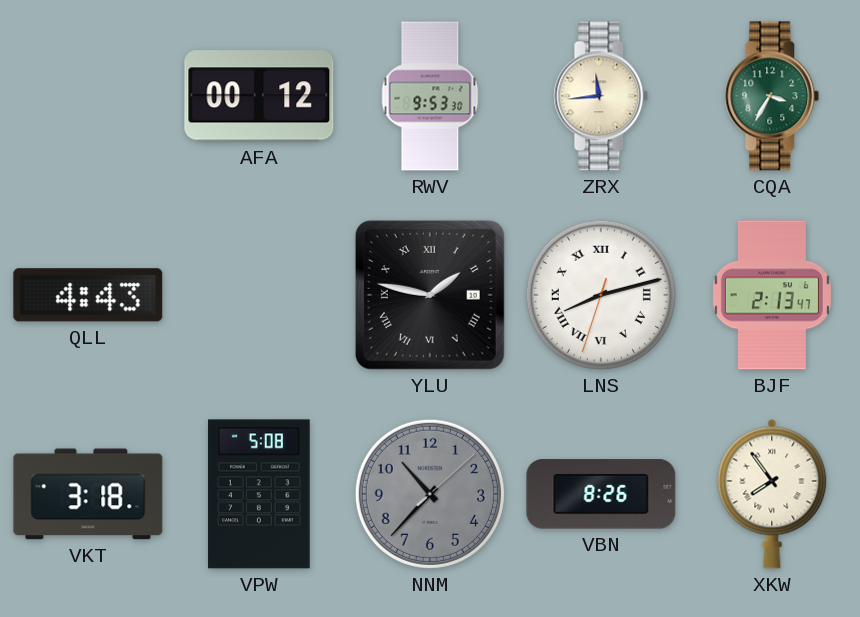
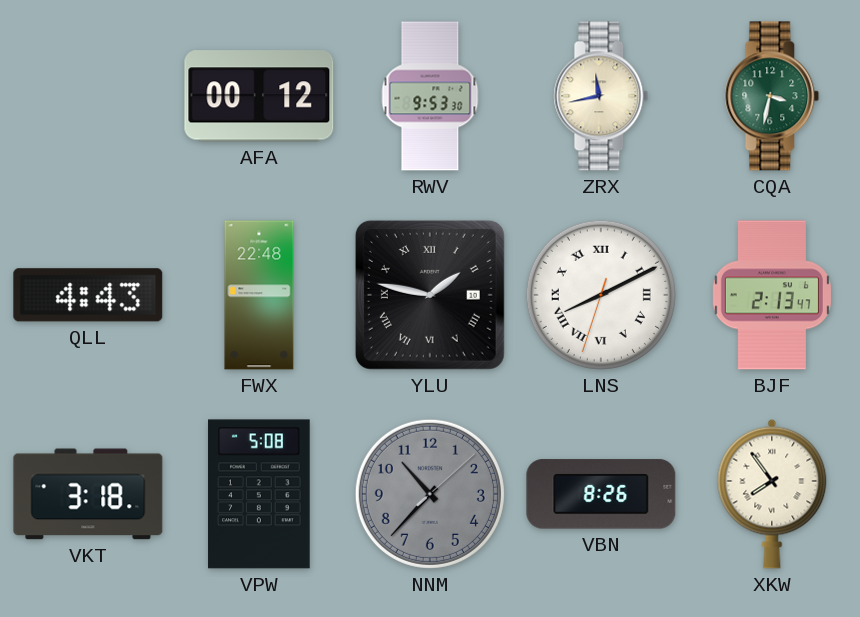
ZRX: 11:44 -> 11:43 (601, 96)
CQA: 3:35 -> 3:32 (772, 96)
FWX: none -> 22:48 (259, 295)
LNS: 8:12 -> 8:10 (601, 295)
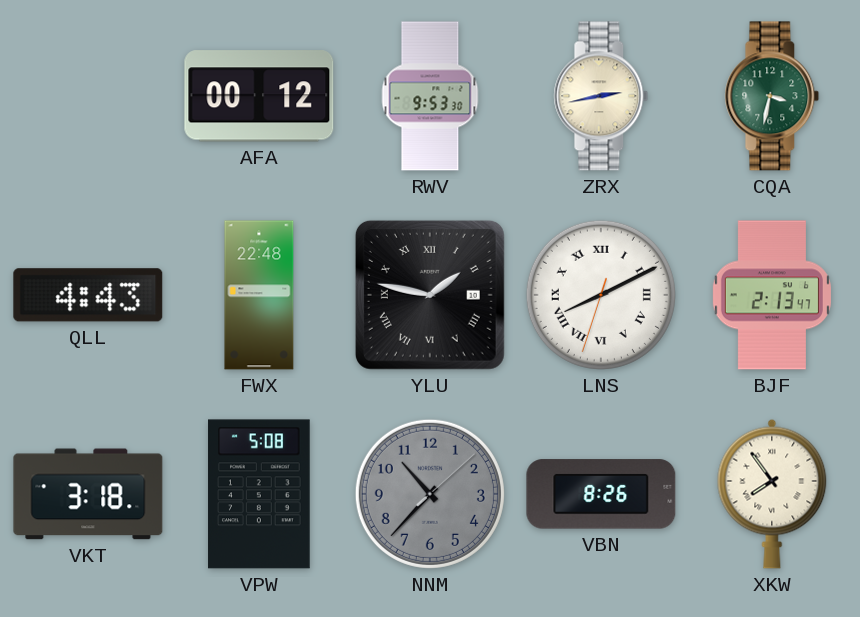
ZRX: 11:43 -> 2:43 (601, 96)
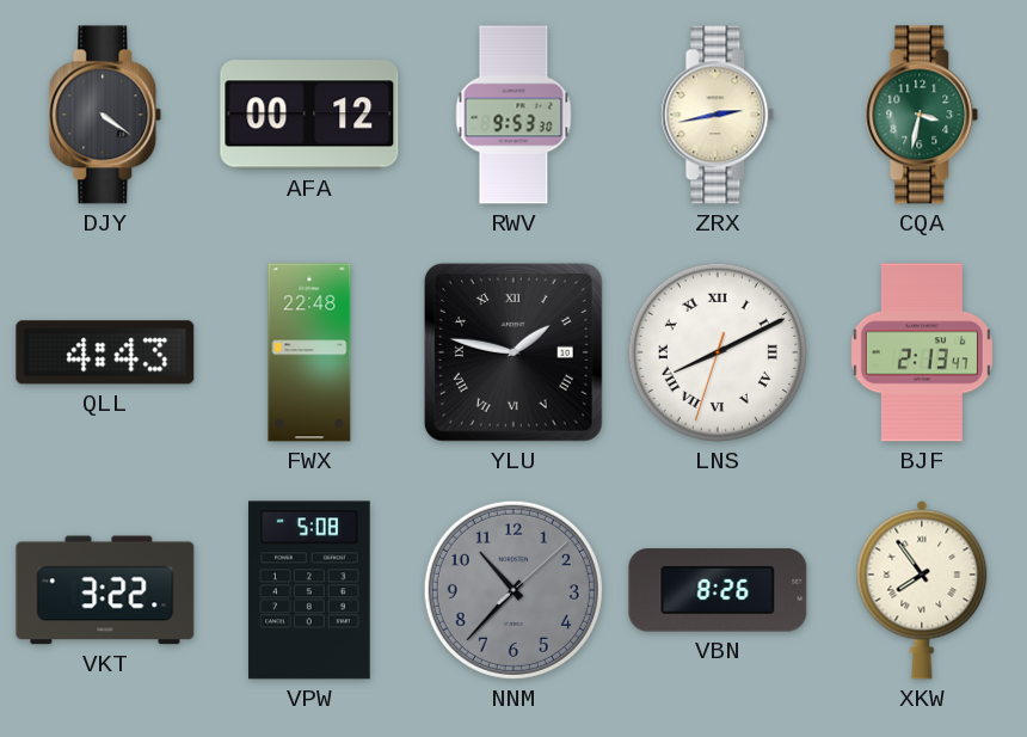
DJY: none -> 4:21 (105, 115)
VKT: 3:18 -> 3:22 (105, 590)
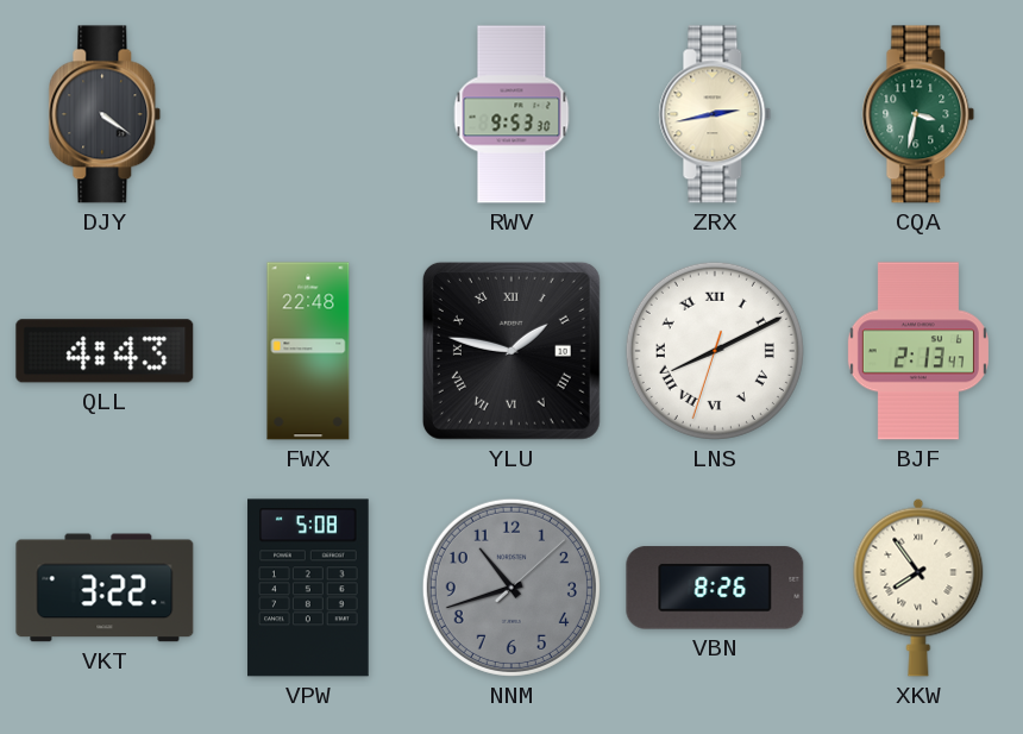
AFA: 00:12 -> none (309, 115)
NNM: 10:37 -> 10:42 (512, 588)
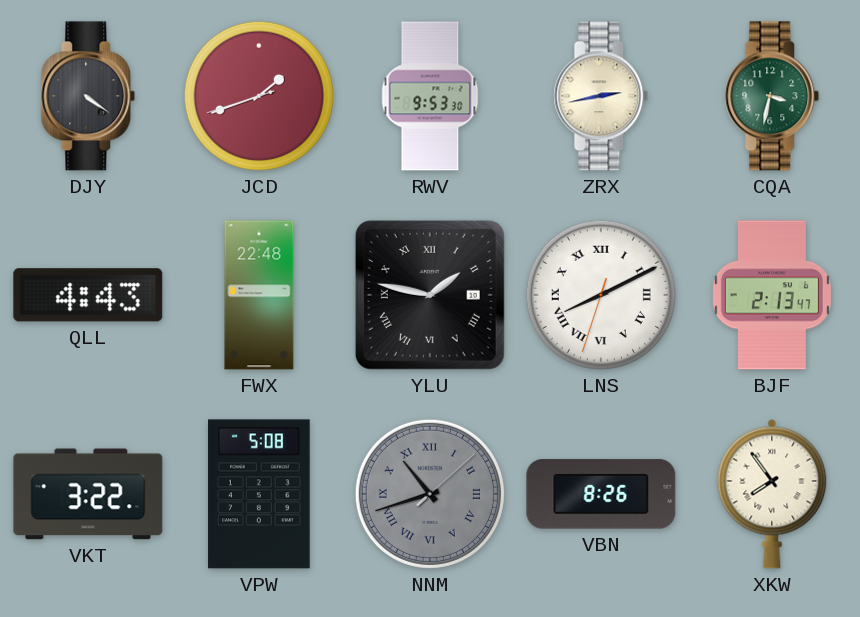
JCD: none -> 1:41 (259, 96)
NNM numerals: Arabic -> Roman (430, 494)
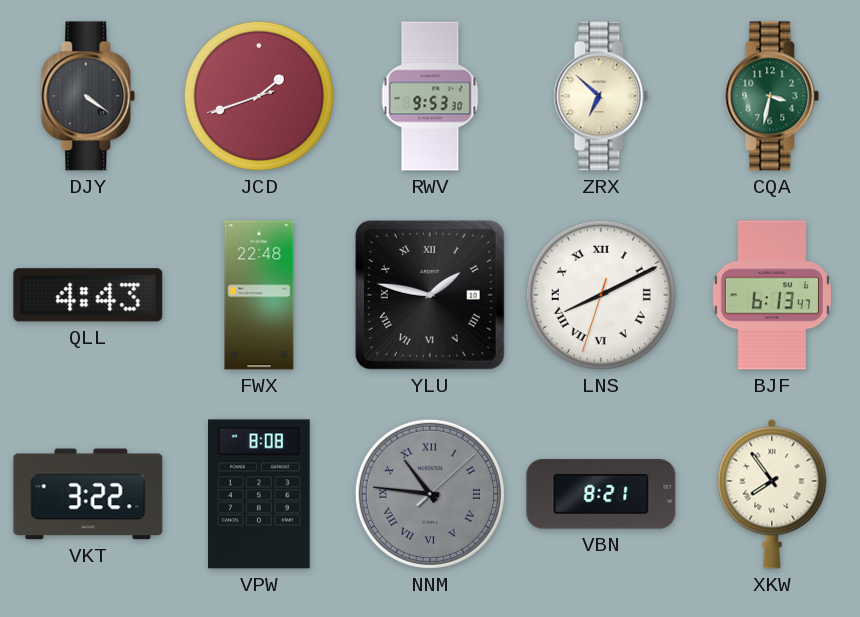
ZRX: 2:43 -> 6:52 (601, 96)
BJF: 2:13 -> 6:13 (772, 295)
VPW: 5:08 -> 8:08 (259, 494)
NNM: 10:42 -> 10:46 (430, 494)
VBN: 8:26 -> 8:21 (601, 494)
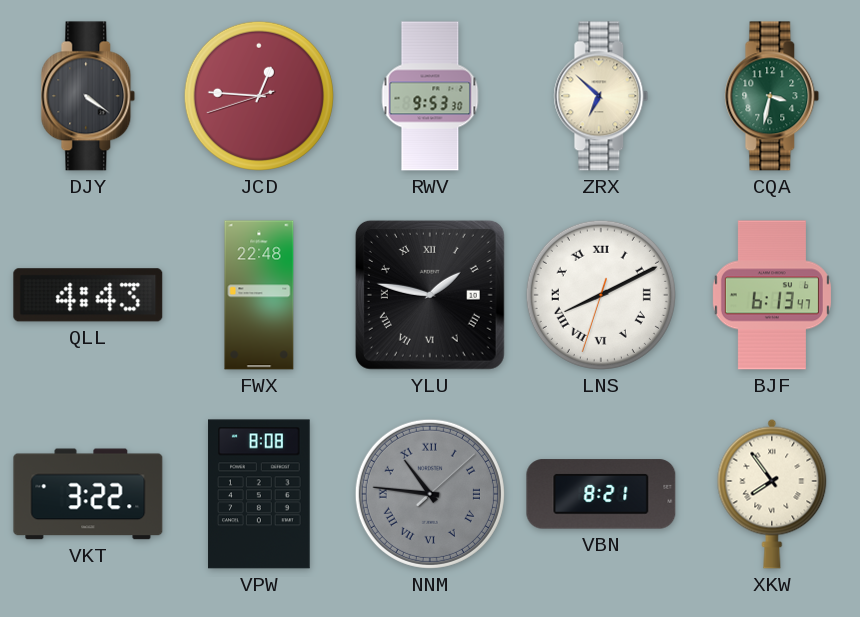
JCD: 1:41 -> 12:45 (259, 96)
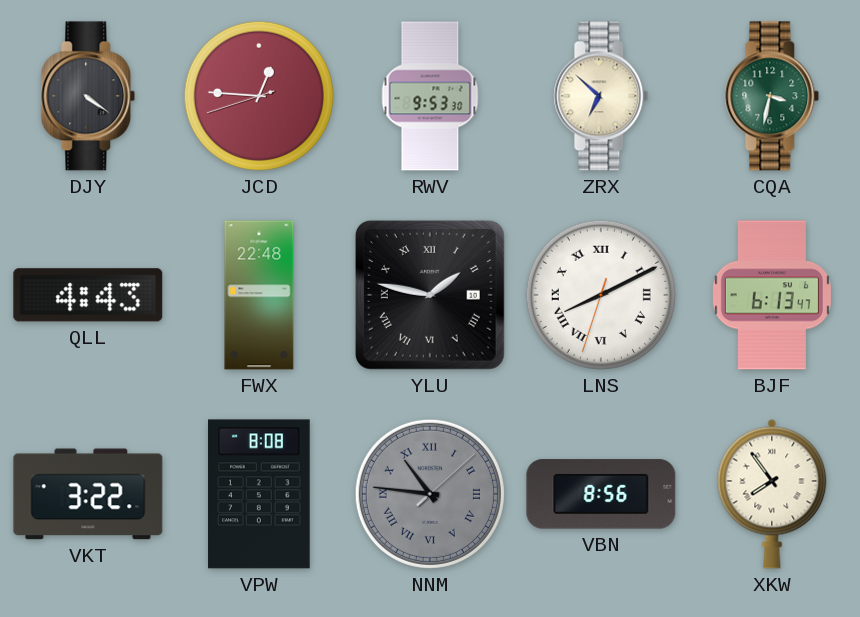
VBN: 8:21 -> 8:56 (601, 494)
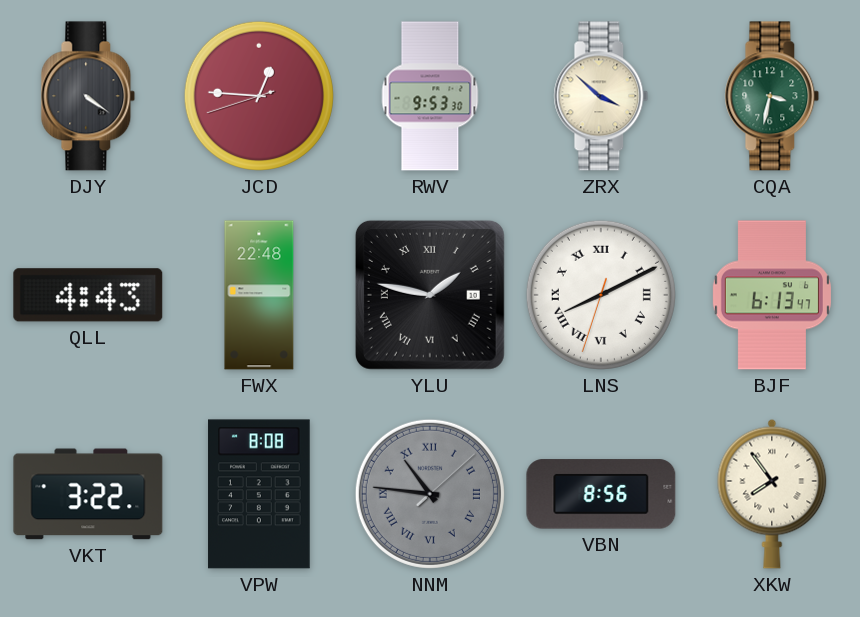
ZRX: 6:52 -> 3:52 (601, 96)
